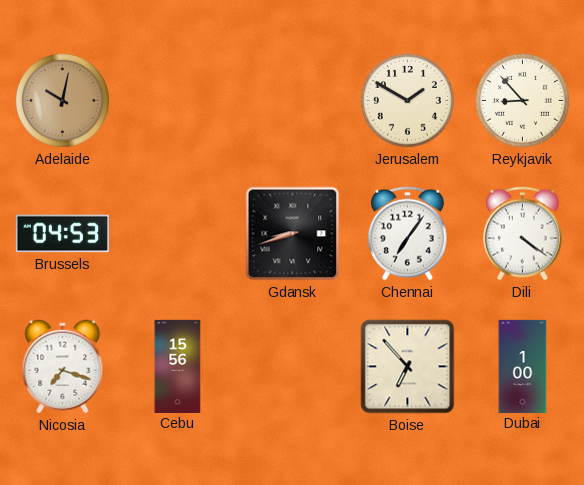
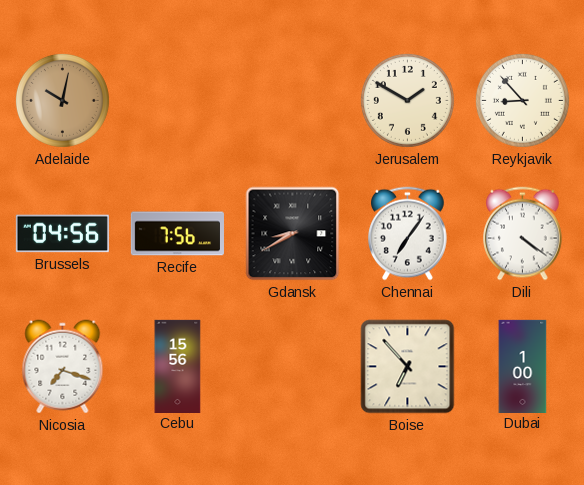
Brussels: 04:53 -> 04:56 (62, 234)
Recife: none -> 7:56 (177, 234)
Gdansk: 8:42 -> 8:40 (293, 234)
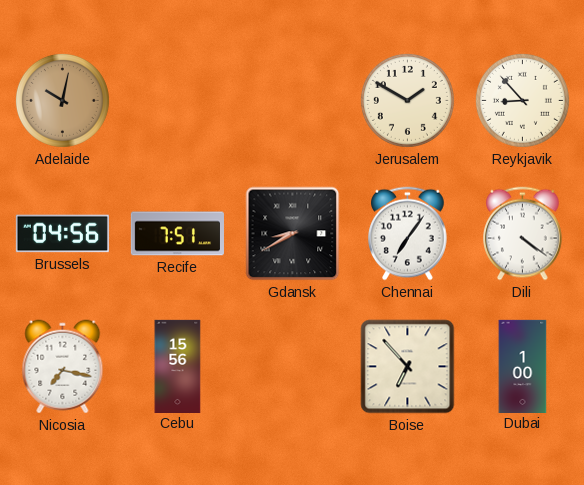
Recife: 7:56 -> 7:51 (177, 234)
Nicosia: 7:18 -> 7:17 (63, 367)
